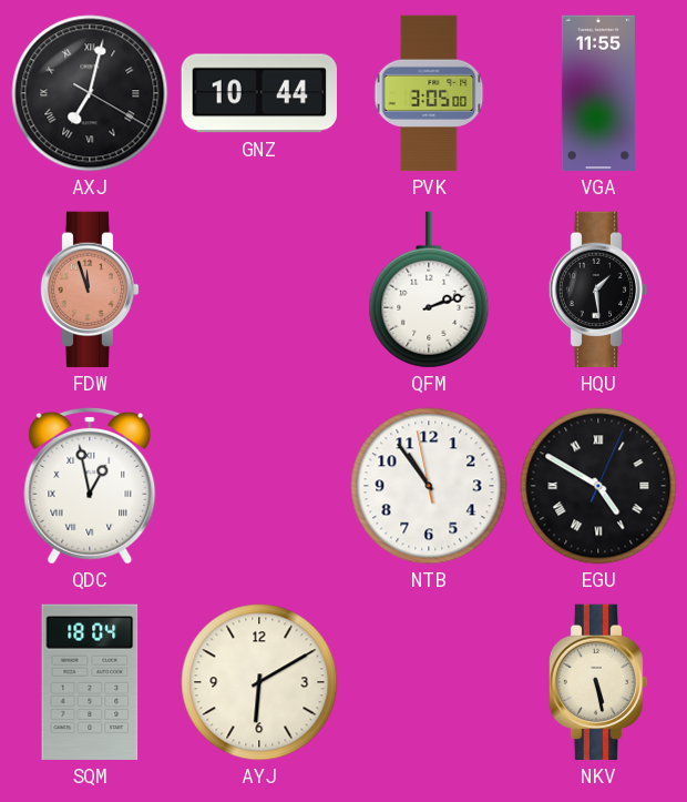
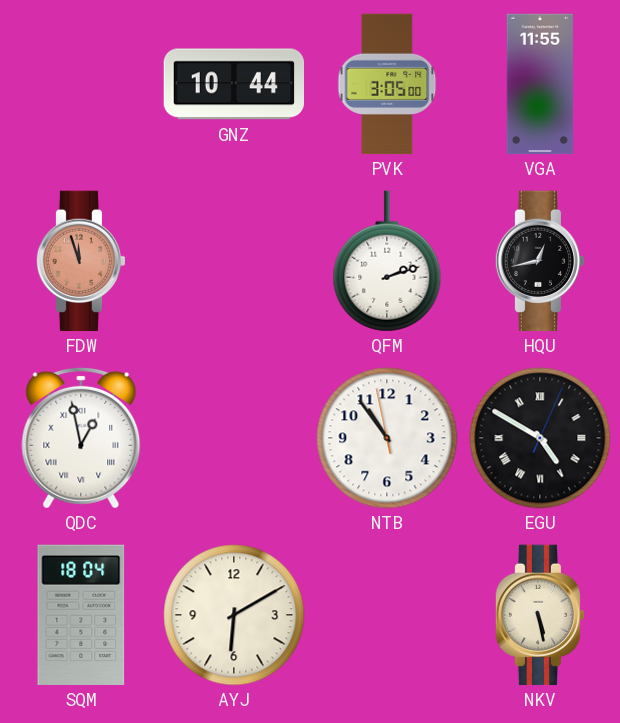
AXJ: 7:02 -> none (90, 93)
HQU: 1:29 -> 12:43 (540, 261)
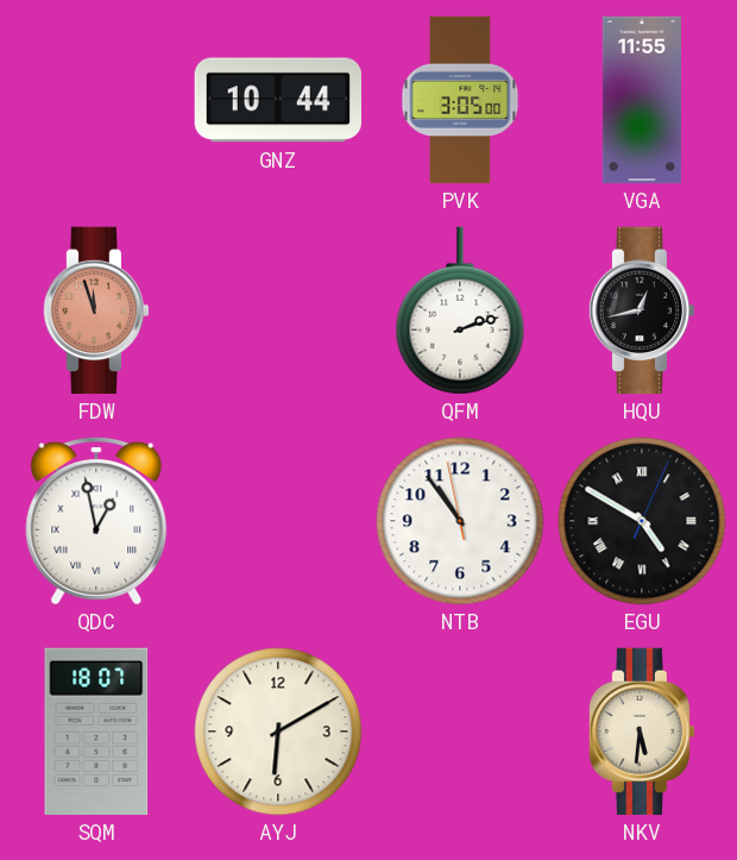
SQM: 18:04 -> 18:07 (96, 732)
NKV: 5:28 -> 5:31 (642, 732)
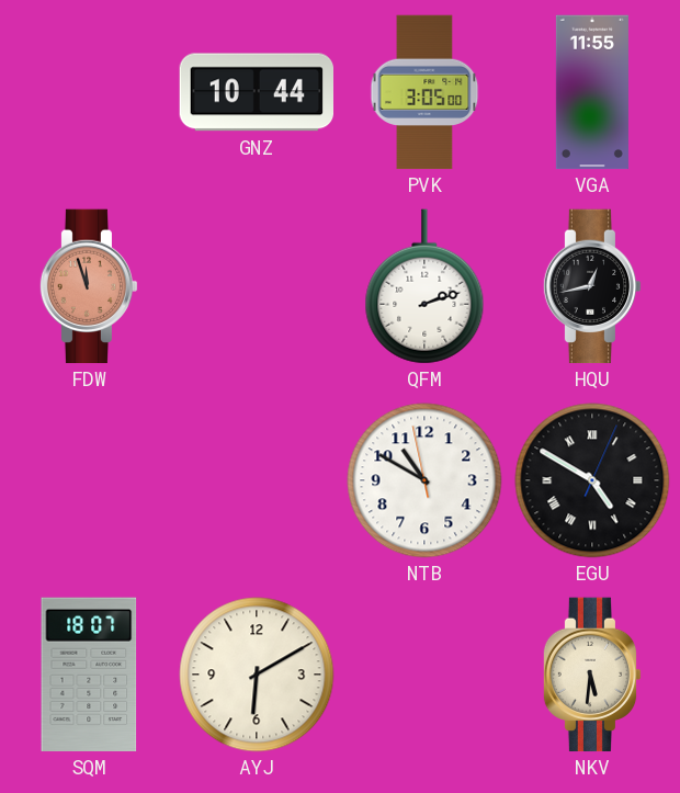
QDC: 12:58 -> none (96, 521)
NTB: 10:53 -> 10:49 (424, 480)
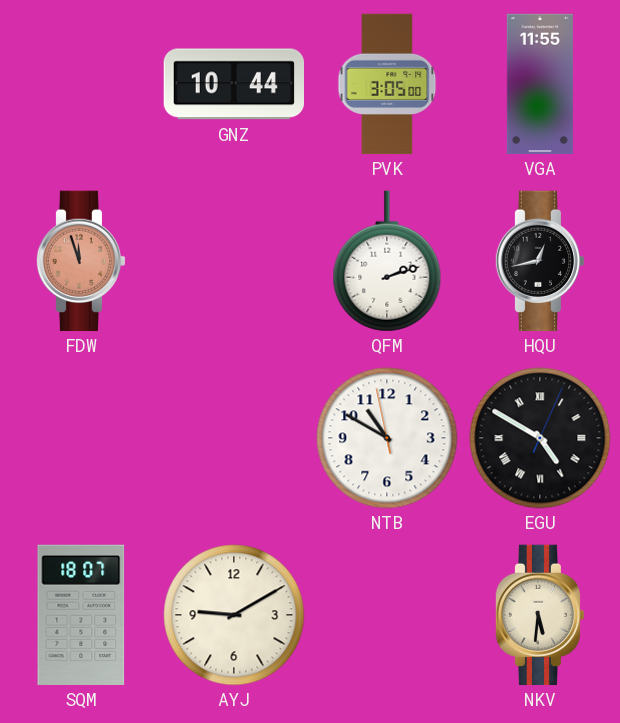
AYJ: 6:10 -> 9:10 (234, 615)
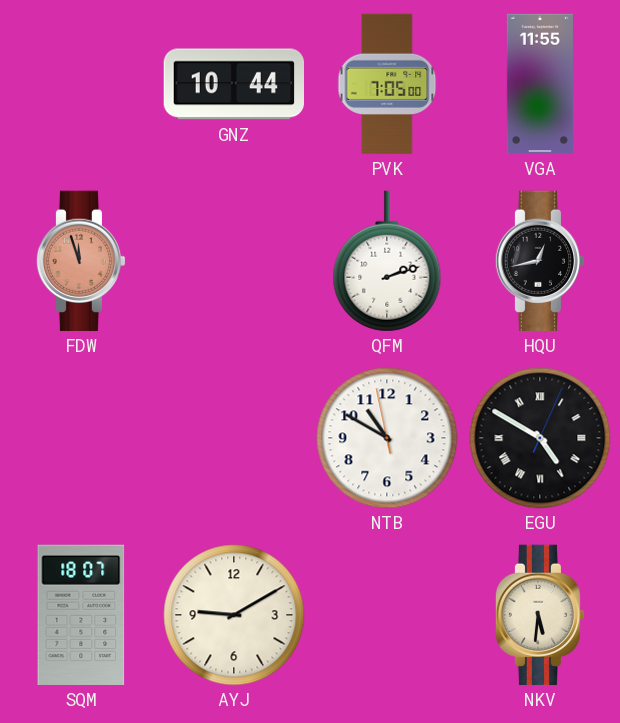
PVK: 3:05 -> 7:05 (387, 84)
